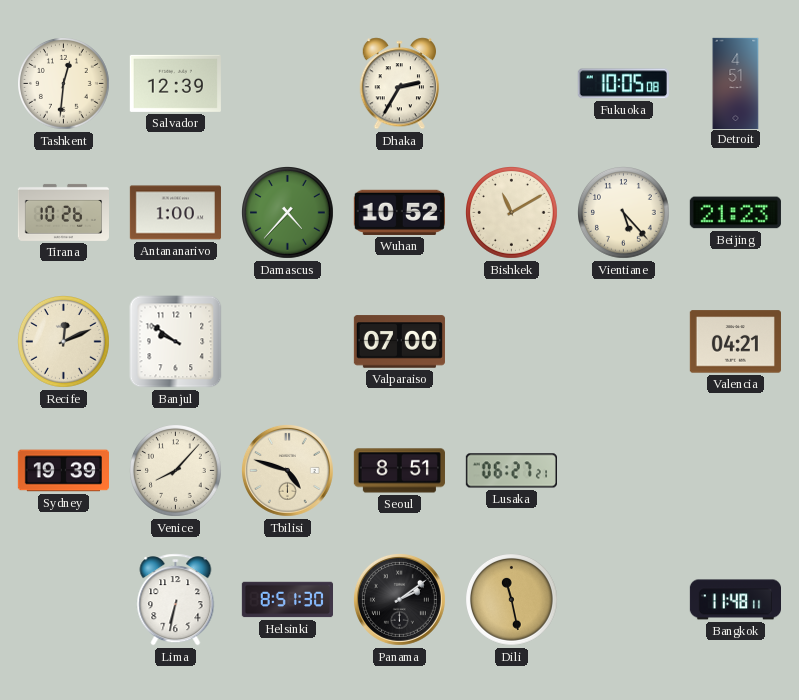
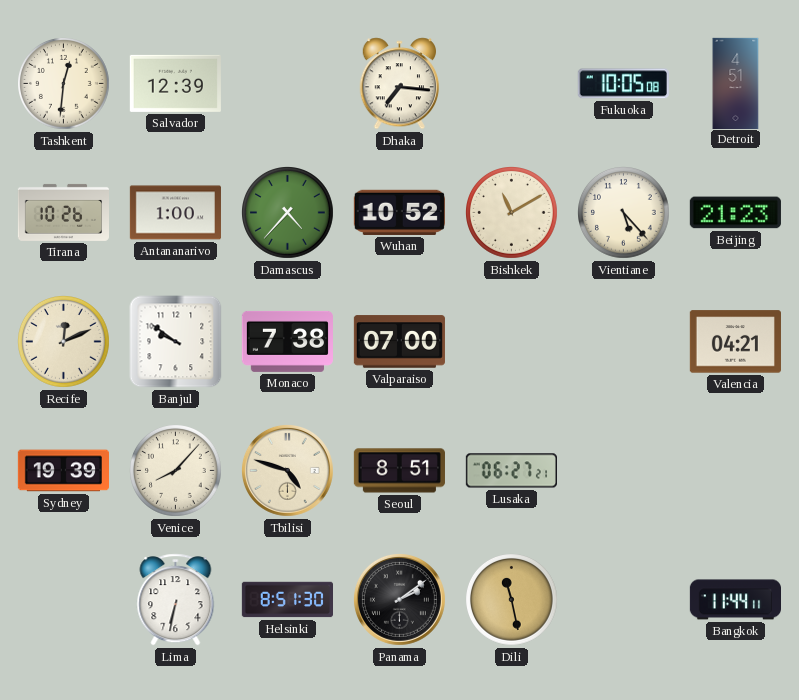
Dhaka: 2:35 -> 7:16 (399, 84)
Monaco: none -> 7:38 (287, 341)
Bangkok: 11:48 -> 11:44 (735, 600)
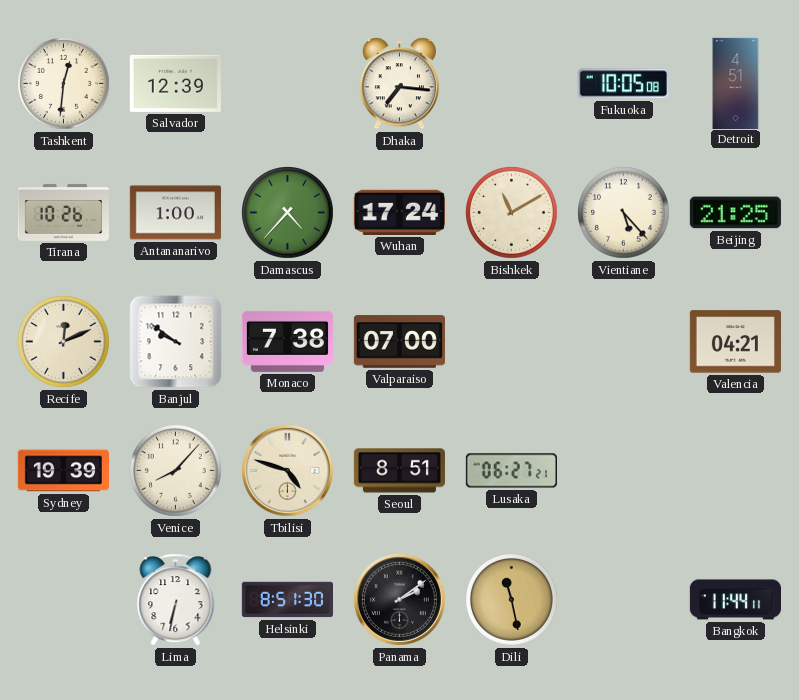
Wuhan: 10:52 -> 17:24 (399, 212)
Beijing: 21:23 -> 21:25 (735, 213)
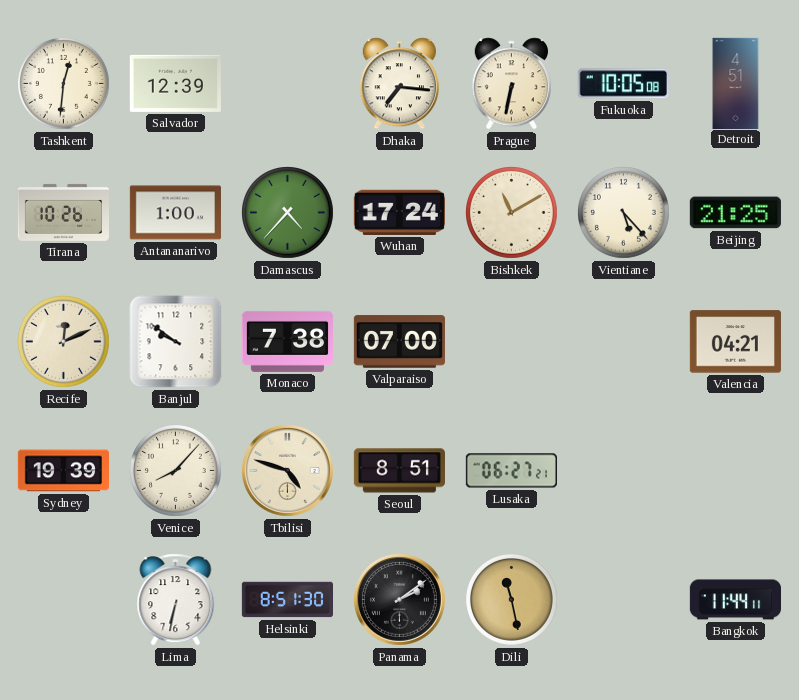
Prague: none -> 6:32 (511, 84)
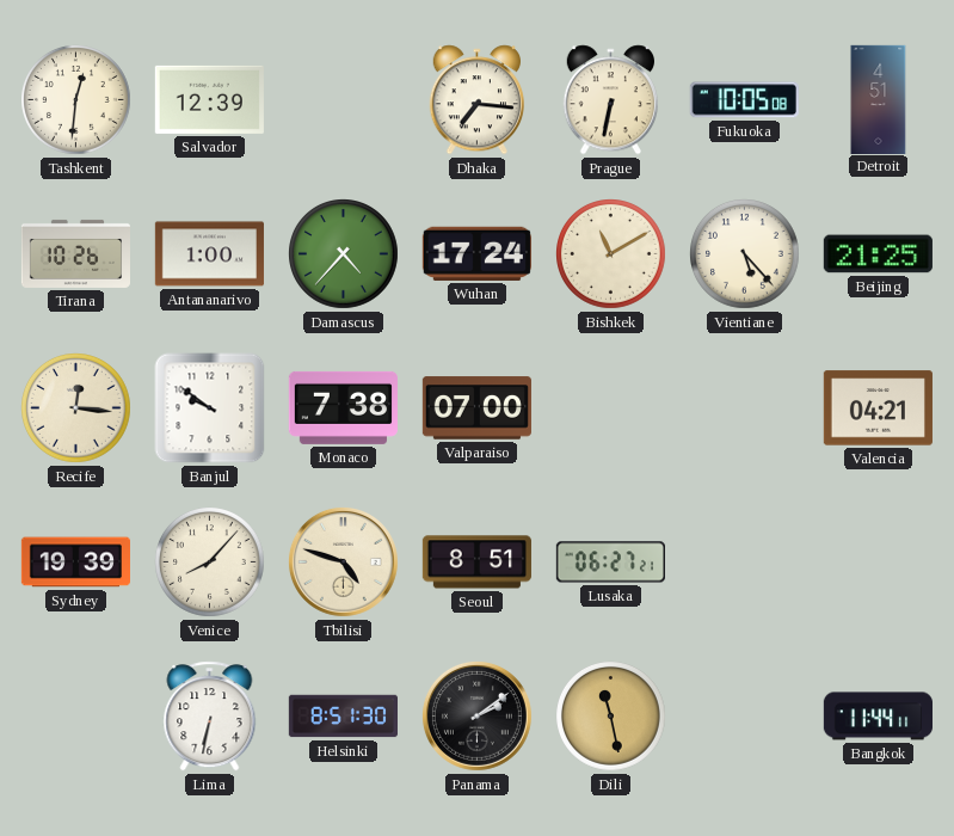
Recife: 12:11 -> 12:16 (76, 408)
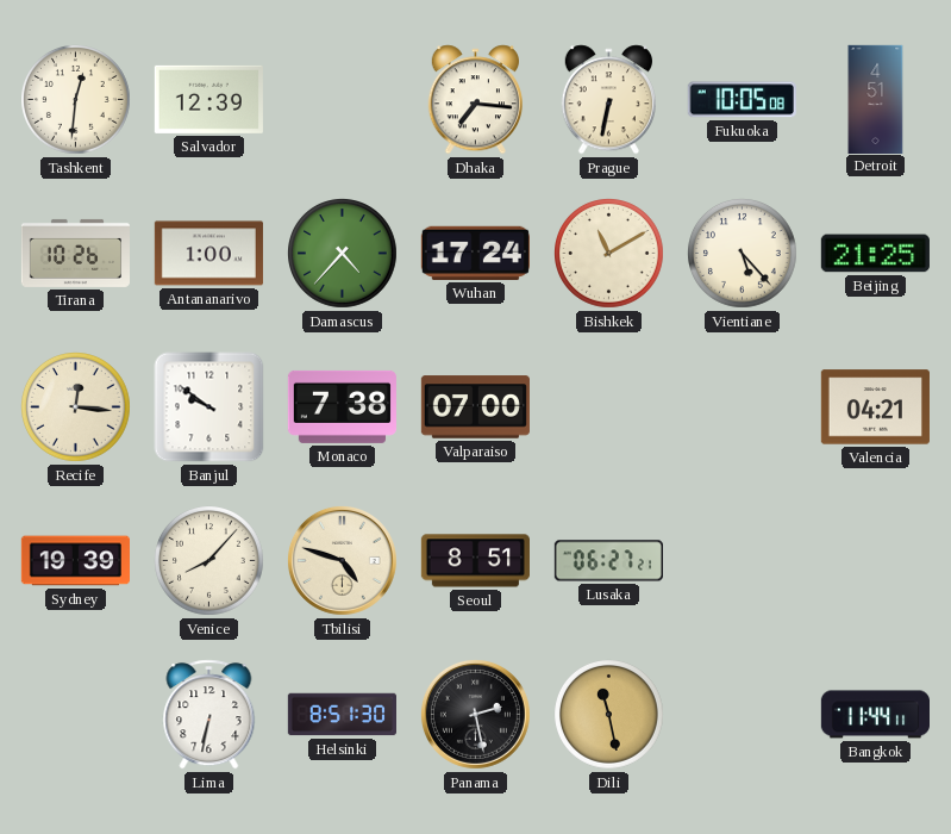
Panama: 2:09 -> 2:28 (475, 714)
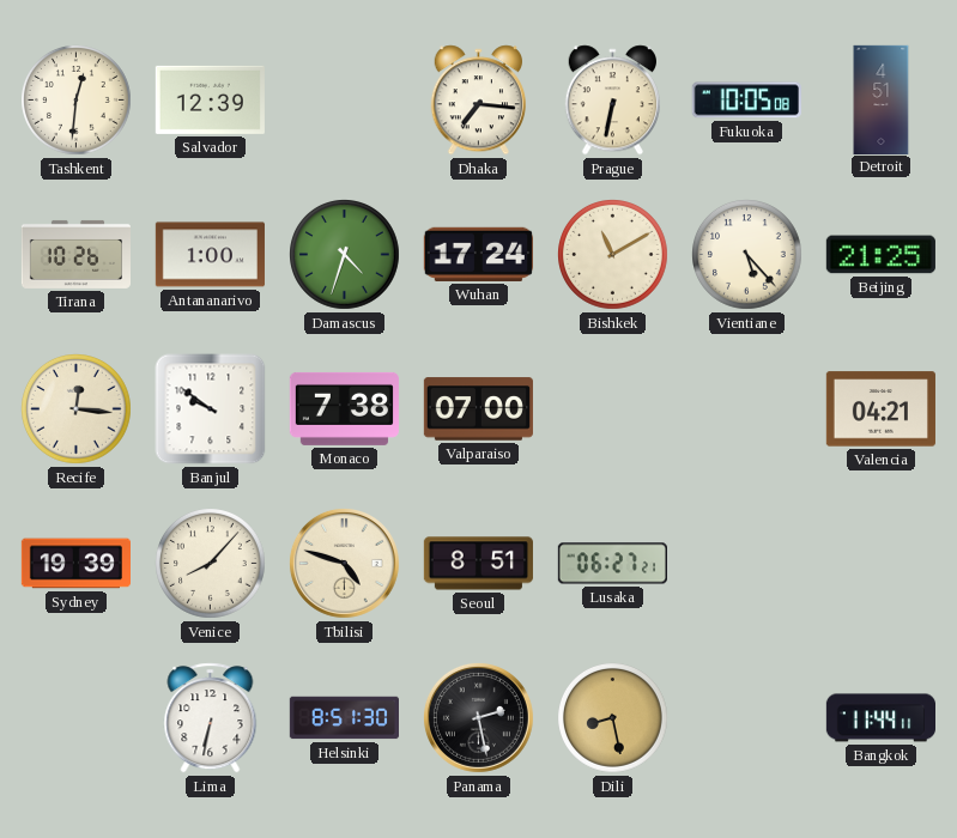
Damascus: 4:37 -> 4:33 (345, 255)
Dili: 11:28 -> 8:28 (613, 718)
